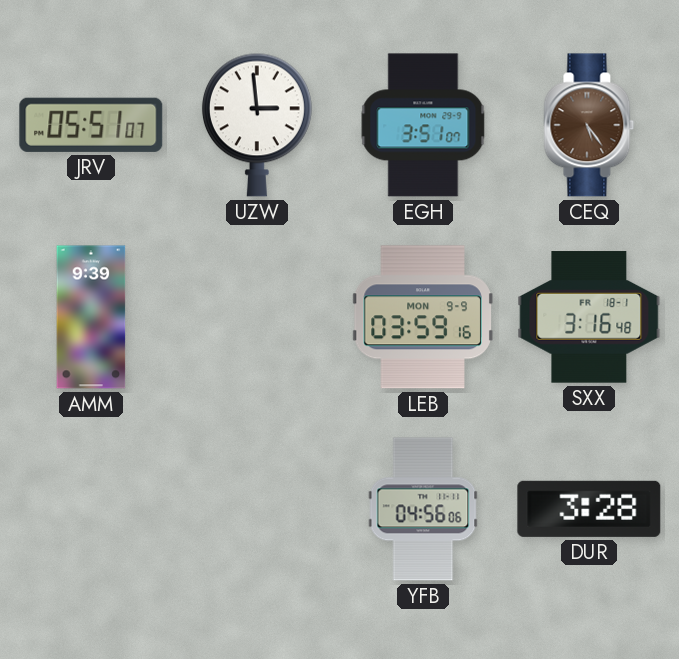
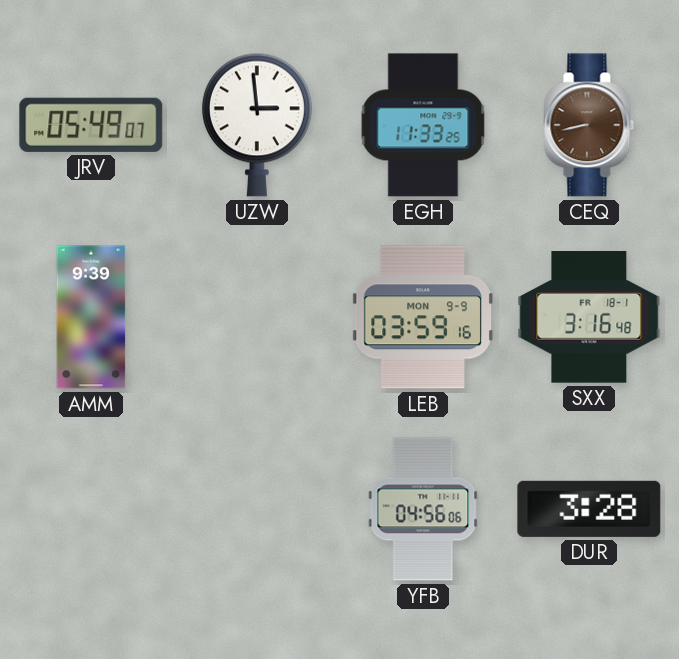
JRV: 05:51 -> 05:49 (91, 125)
EGH: 3:51 -> 11:33 (423, 125)
CEQ: 5:24 -> 8:43 (589, 125)
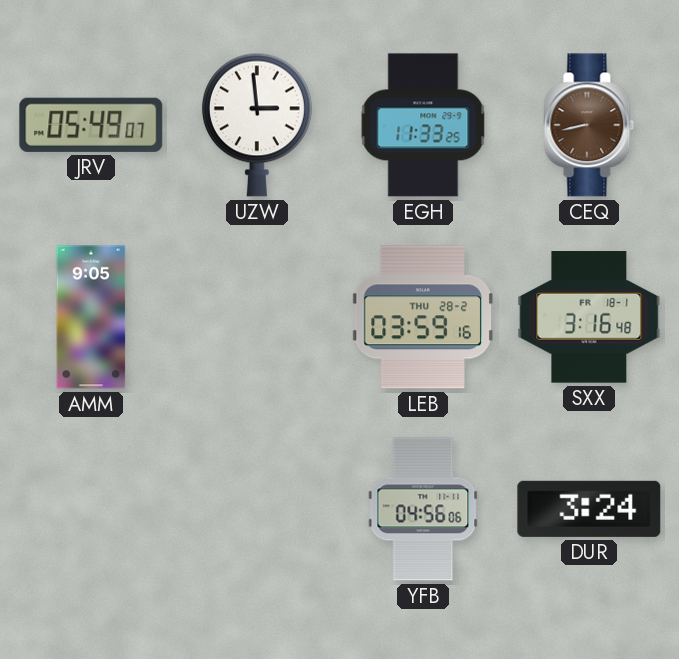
AMM: 9:39 -> 9:05 (91, 317)
LEB date: MON 9-9 -> THU 28-2 (423, 317)
DUR: 3:28 -> 3:24 (589, 509)
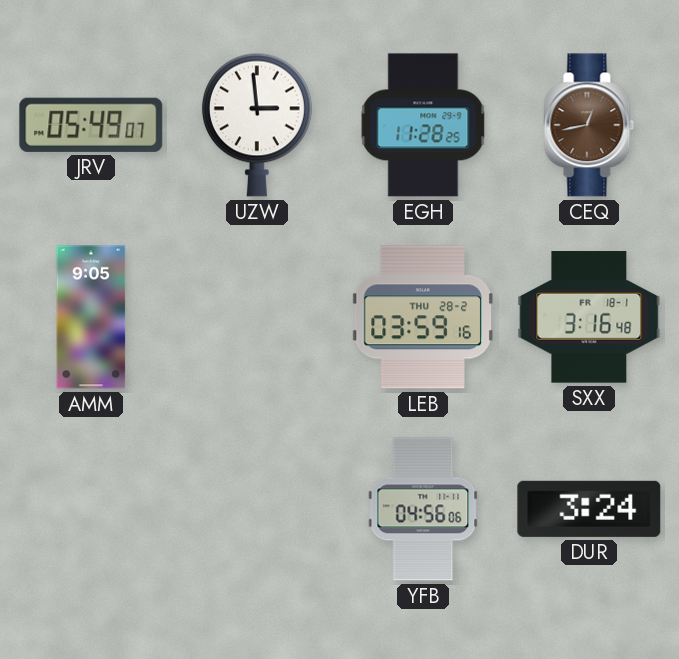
EGH: 11:33 -> 11:28 (423, 125)
CEQ: 8:43 -> 12:43 (589, 125)
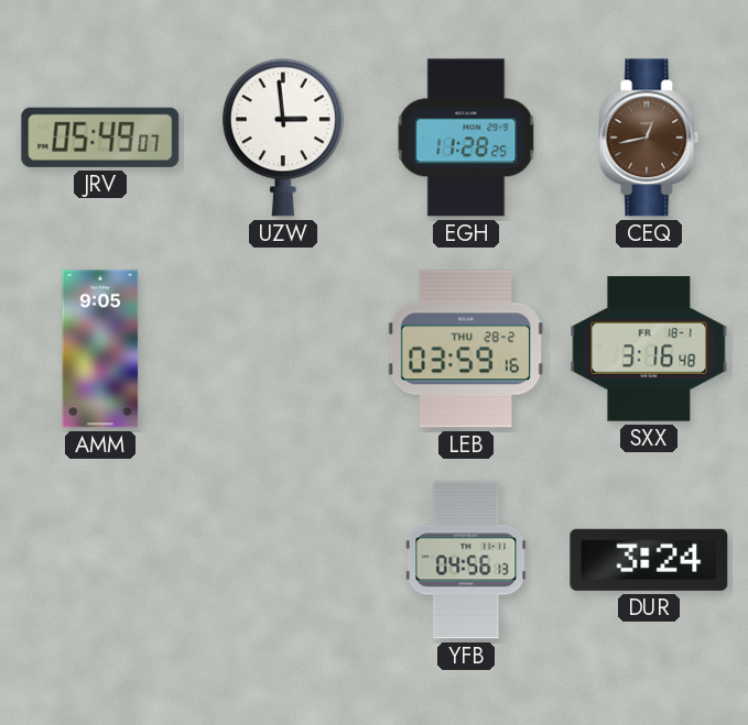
YFB: 04:56:06 -> 04:56:13 (466, 560)
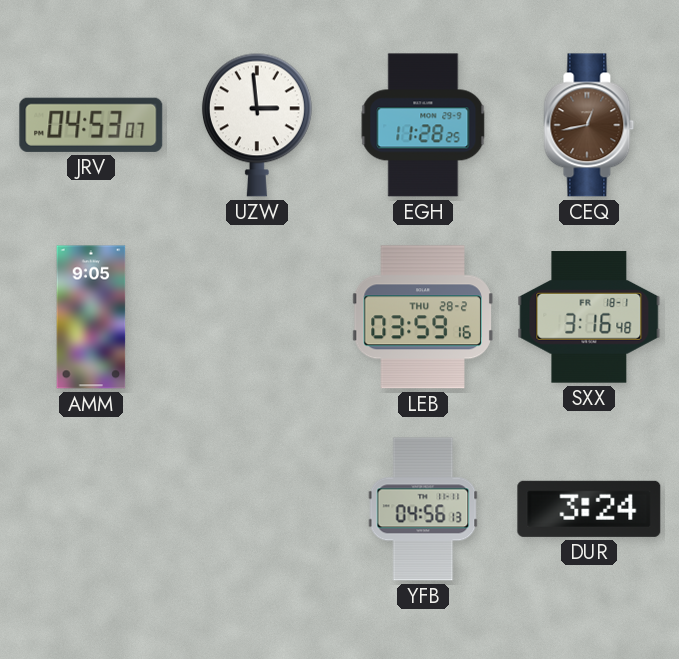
JRV: 05:49 -> 04:53 (91, 125)
